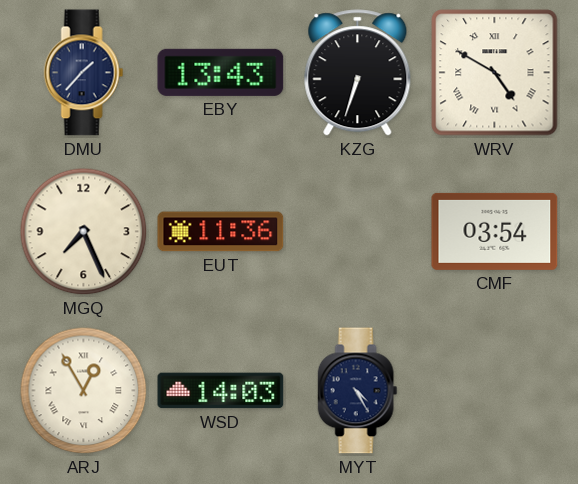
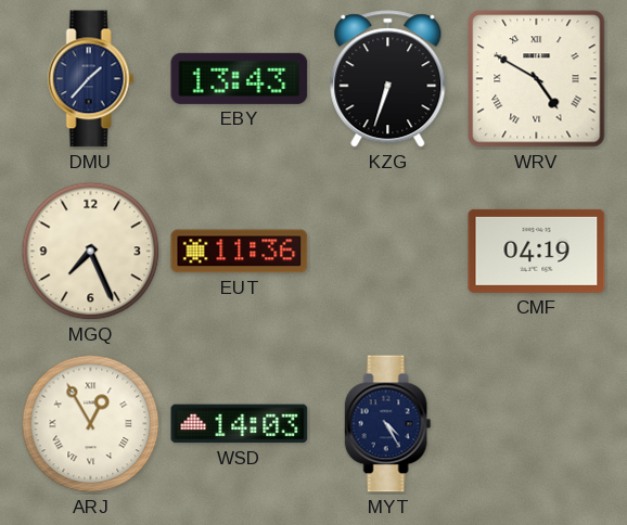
CMF: 03:54 -> 04:19 (537, 251)
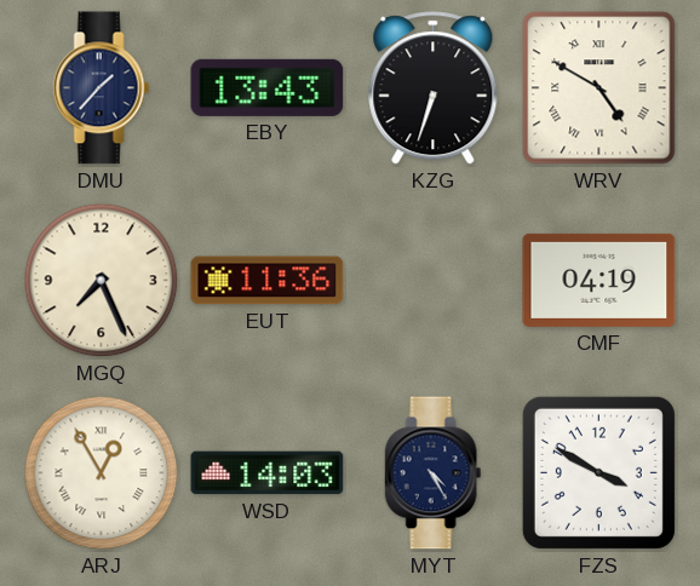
FZS: none -> 3:50 (598, 472)
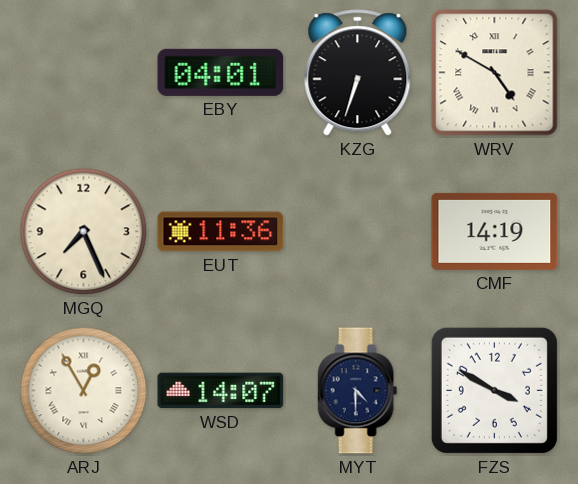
DMU: 1:37 -> none (102, 88)
EBY: 13:43 -> 04:01 (221, 72)
CMF: 04:19 -> 14:19 (495, 231)
WSD: 14:03 -> 14:07 (221, 391)
MYT: 4:25 -> 4:30 (358, 391)
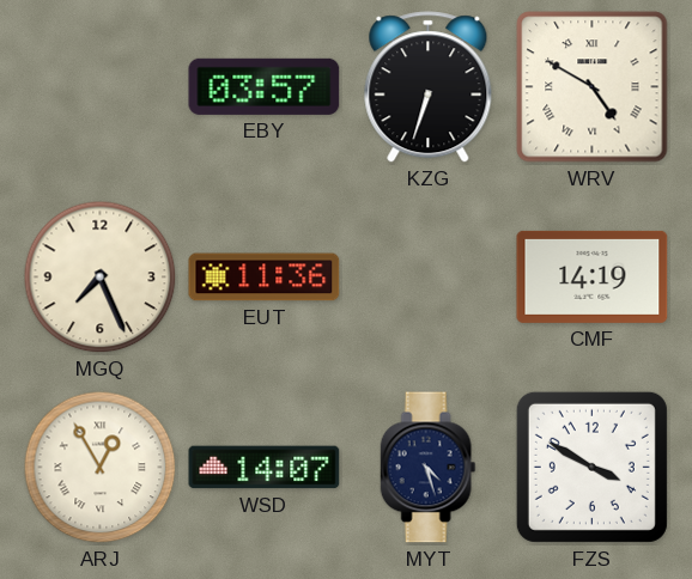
EBY: 04:01 -> 03:57 (265, 86)
MYT: 4:30 -> 4:27 (429, 468)
